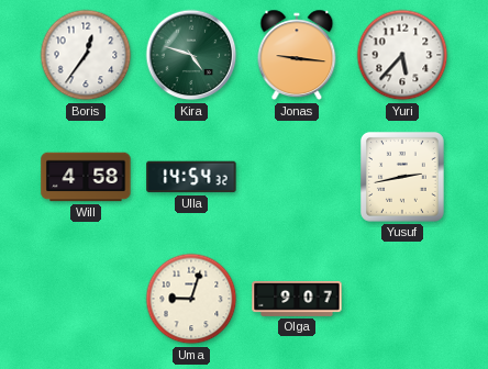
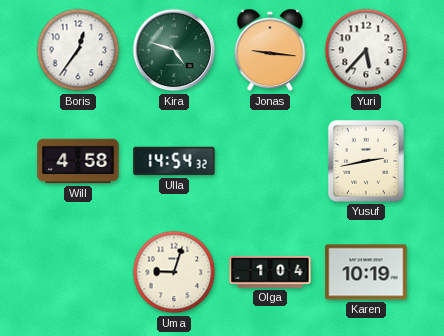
Olga: 9:07 -> 1:04 (270, 272)
Karen: none -> 10:19 (366, 272)
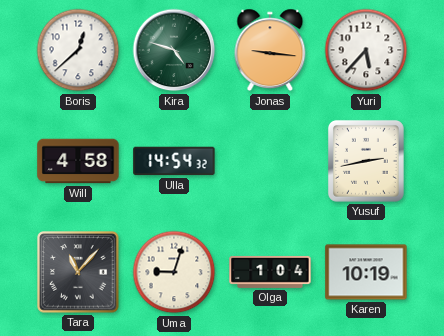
Boris: 12:36 -> 12:38 (78, 50)
Tara: none -> 11:07 (78, 272)
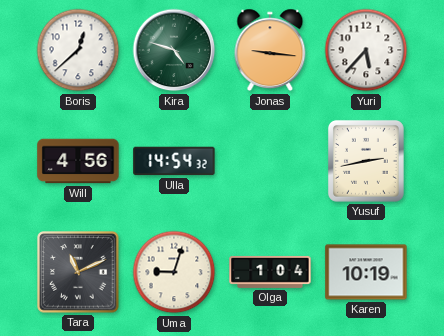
Will: 4:58 -> 4:56 (78, 161)
Tara: 11:07 -> 11:11 (78, 272)
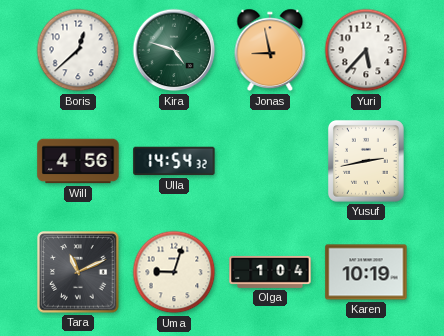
Jonas: 9:16 -> 8:58 (270, 50)
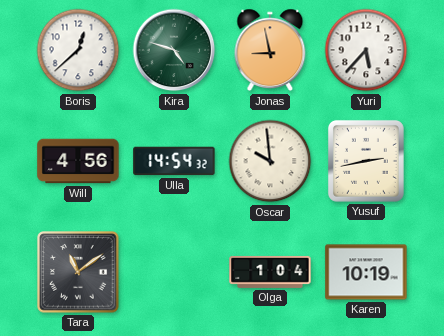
Oscar: none -> 9:59 (270, 161)
Tara: 11:11 -> 11:09 (78, 272)
Uma: 9:03 -> none (174, 272)
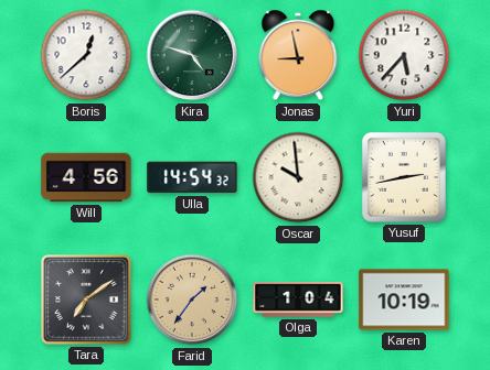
Tara: 11:09 -> 7:09 (86, 300)
Farid: none -> 1:36 (192, 300)
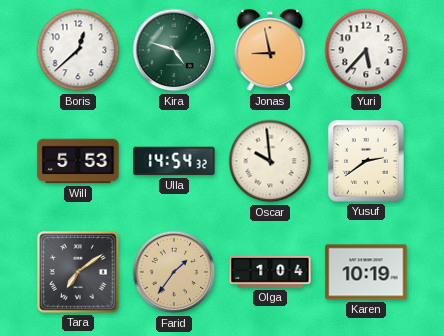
Will: 4:56 -> 5:53 (78, 161)
Yusuf: 2:43 -> 2:39 (366, 161)
